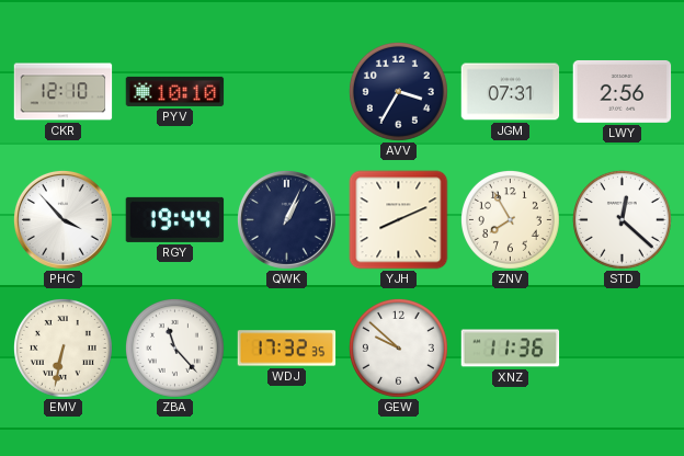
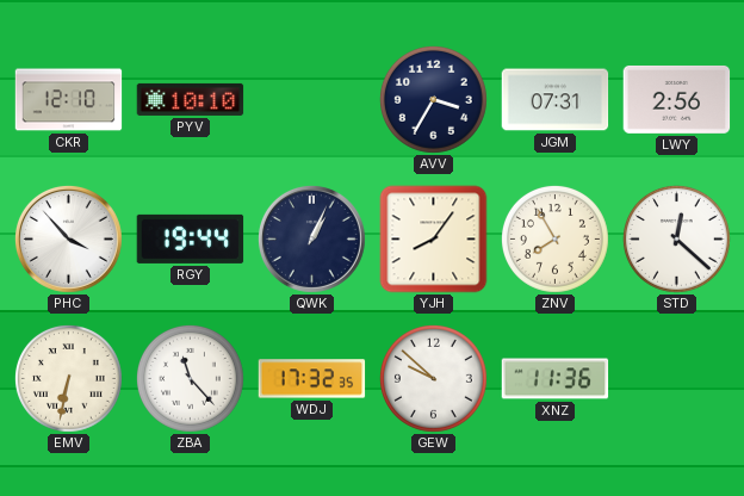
YJH: 8:11 -> 8:06 (434, 240)
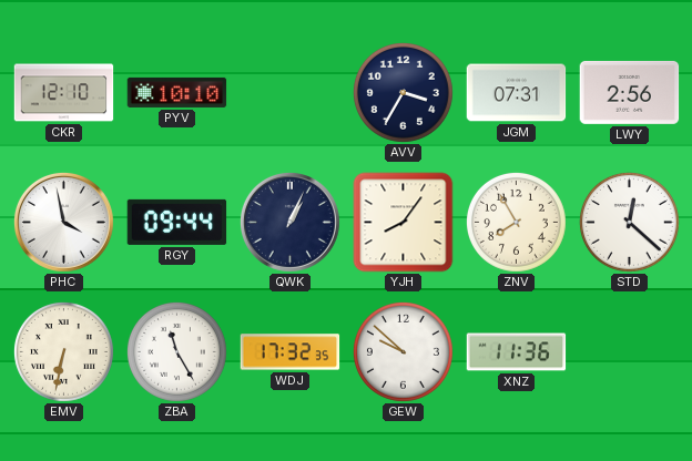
PHC: 3:53 -> 3:58 (63, 222)
RGY: 19:44 -> 09:44 (177, 222)
ZBA: 11:23 -> 11:25 (176, 351)
